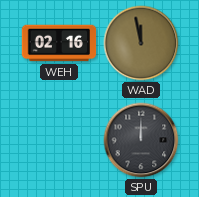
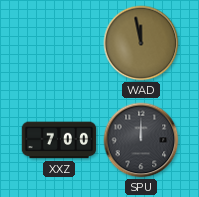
WEH: 02:16 -> none (59, 43)
XXZ: none -> 7:00 (59, 140)
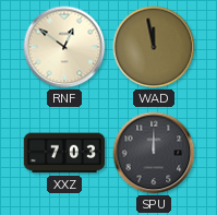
RNF: none -> 12:51 (64, 47)
XXZ: 7:00 -> 7:03 (64, 153)
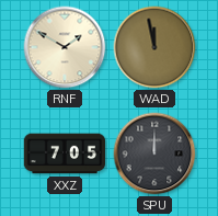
RNF: 12:51 -> 1:50 (65, 47)
XXZ: 7:03 -> 7:05 (65, 154)
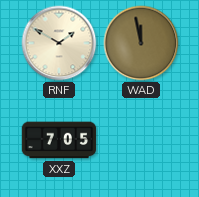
SPU: 12:00 -> none (154, 154)
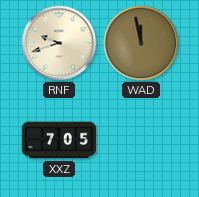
RNF: 1:50 -> 9:42 (59, 43)
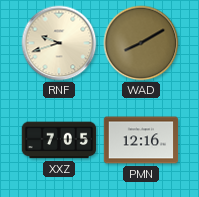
WAD: 11:58 -> 8:10 (141, 43)
PMN: none -> 12:16 (141, 140)
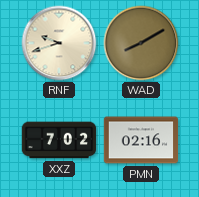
XXZ: 7:05 -> 7:02 (59, 140)
PMN: 12:16 -> 02:16 (141, 140)
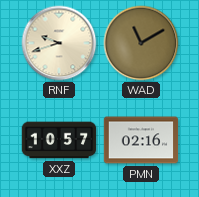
WAD: 8:10 -> 11:10 (141, 43)
XXZ: 7:02 -> 10:57 (59, 140)
